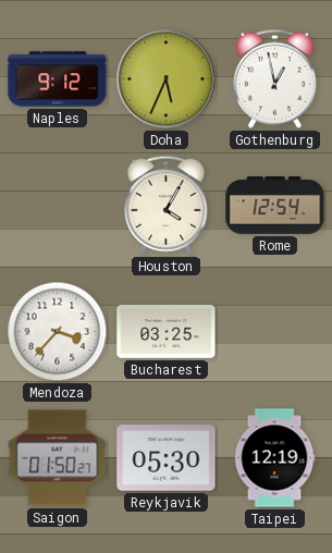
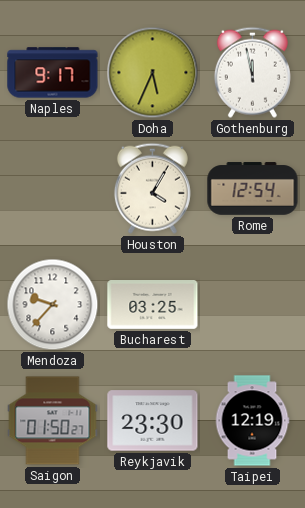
Naples: 9:12 -> 9:17 (53, 73)
Gothenburg: 12:58 -> 11:58 (252, 72)
Mendoza: 3:37 -> 9:37 (53, 305)
Reykjavik: 05:30 -> 23:30 (153, 421)
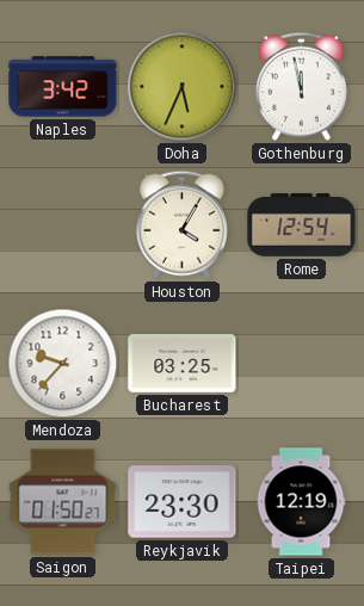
Naples: 9:17 -> 3:42 (63, 87)
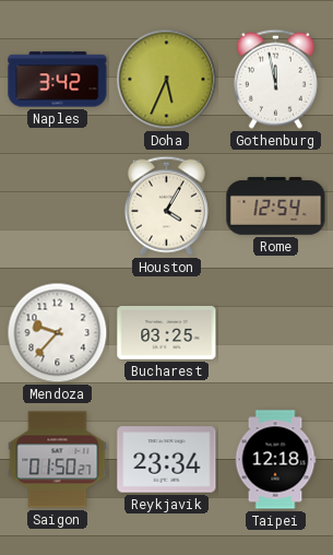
Reykjavik: 23:30 -> 23:34 (167, 460)
Taipei: 12:19 -> 12:18 (275, 460)
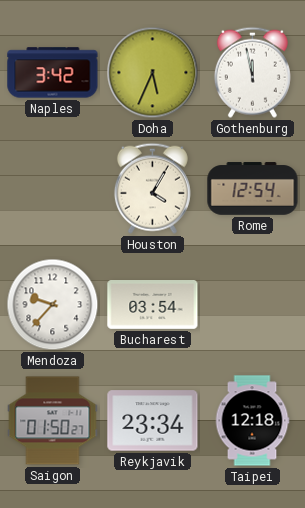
Bucharest: 03:25 -> 03:54 (153, 305)
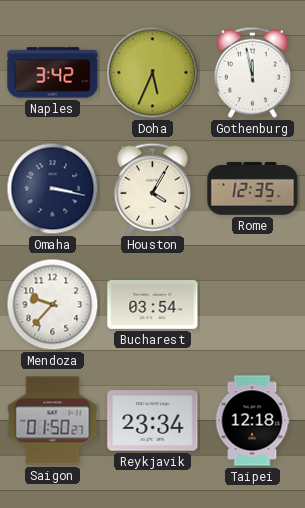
Omaha: none -> 3:17 (53, 189)
Rome: 12:54 -> 12:35 (253, 189)
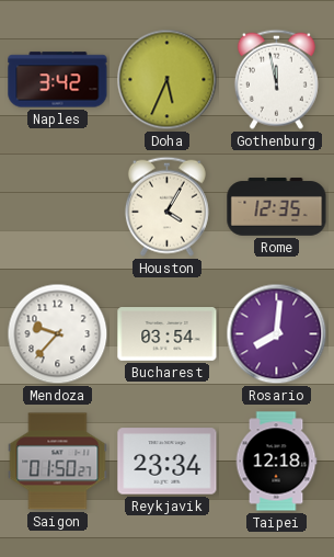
Omaha: 3:17 -> none (53, 189)
Rosario: none -> 8:01 (277, 334)
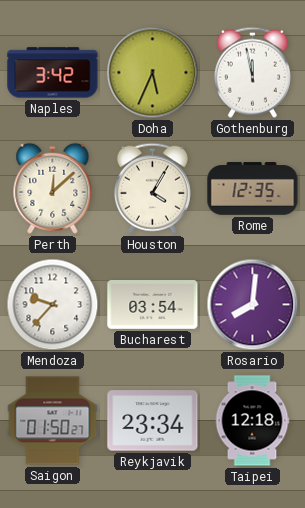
Perth: none -> 12:08 (53, 188)
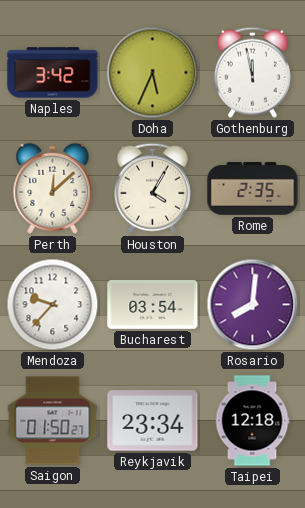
Rome: 12:35 -> 2:35 (253, 189)
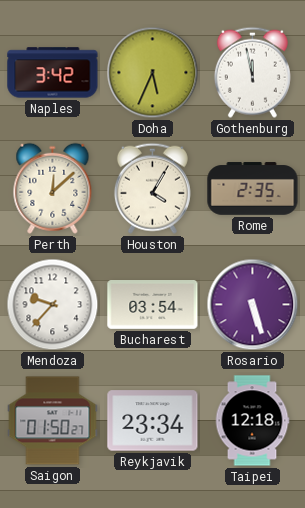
Rosario: 8:01 -> 5:27 (253, 305)
